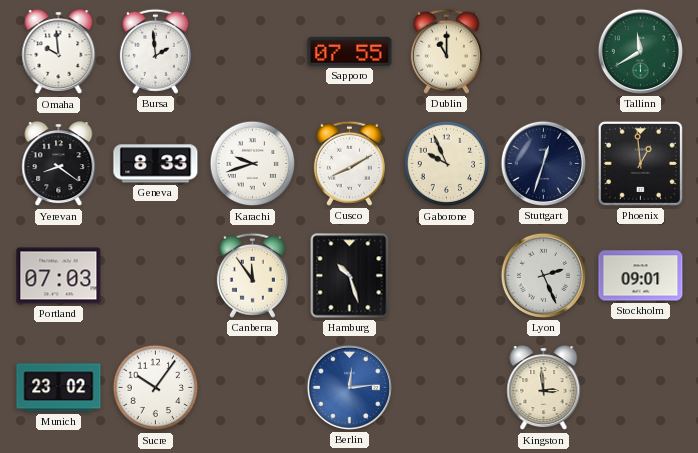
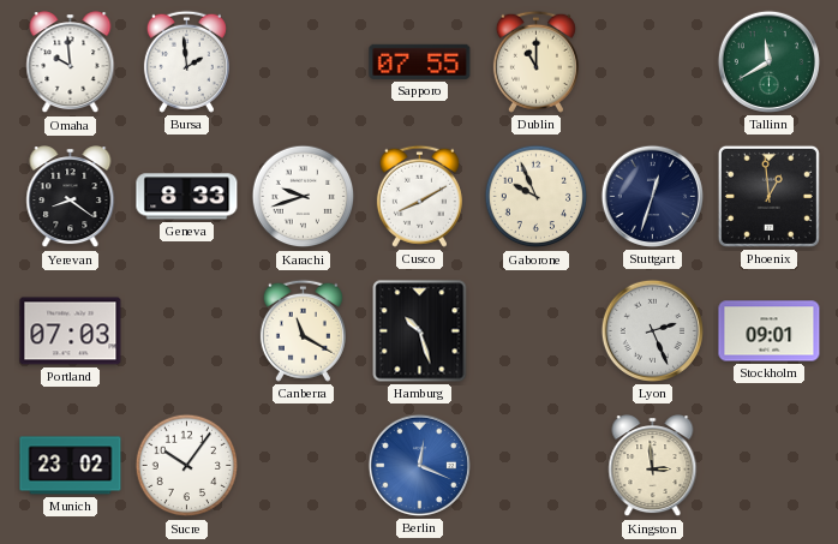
Canberra: 11:54 -> 11:20 (303, 330)
Berlin: 12:14 -> 12:19 (419, 465)
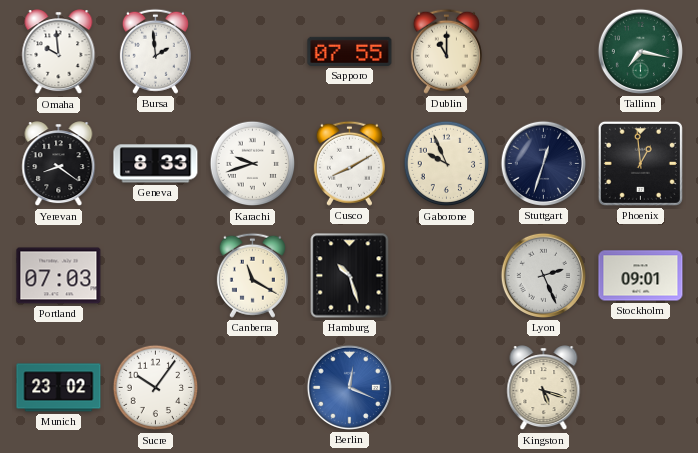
Tallinn: 11:40 -> 7:17 (640, 51)
Kingston: 2:59 -> 5:18 (544, 388)
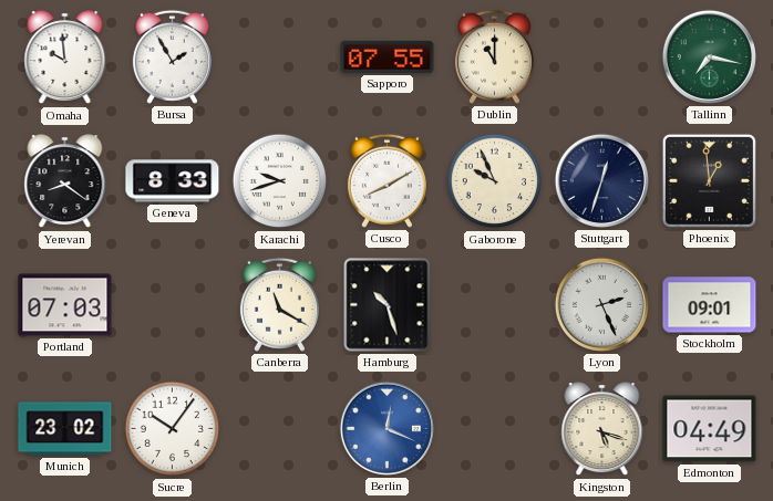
Bursa: 1:59 -> 1:55 (172, 56)
Edmonton: none -> 04:49 (710, 429)
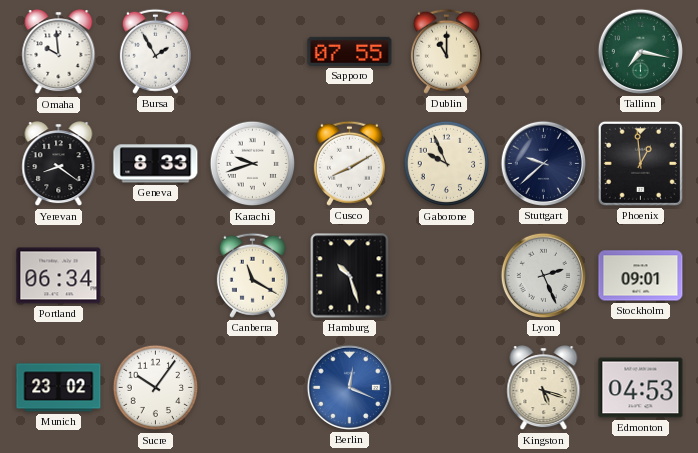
Stuttgart: 12:33 -> 9:38 (543, 163)
Portland: 07:03 -> 06:34 (59, 276)
Edmonton: 04:49 -> 04:53 (641, 388)
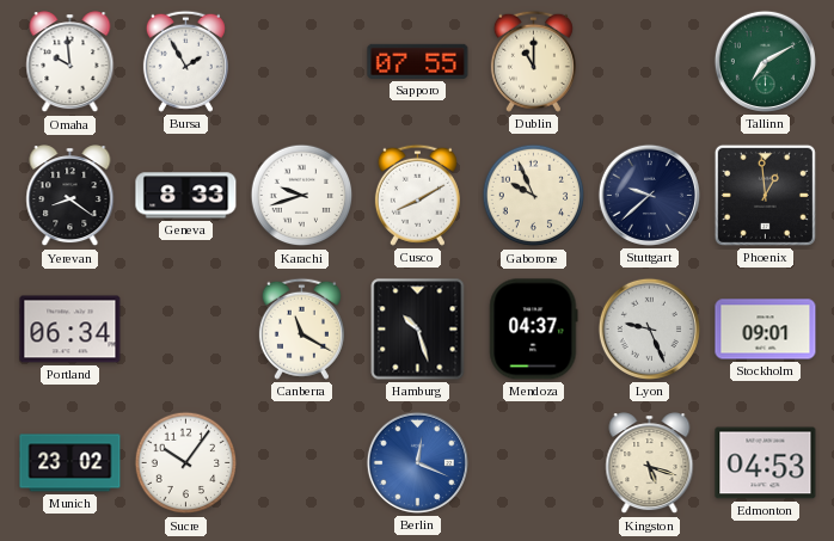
Tallinn: 7:17 -> 7:10 (765, 61)
Mendoza: none -> 04:37 (534, 330)
Lyon: 2:26 -> 9:26 (649, 328)
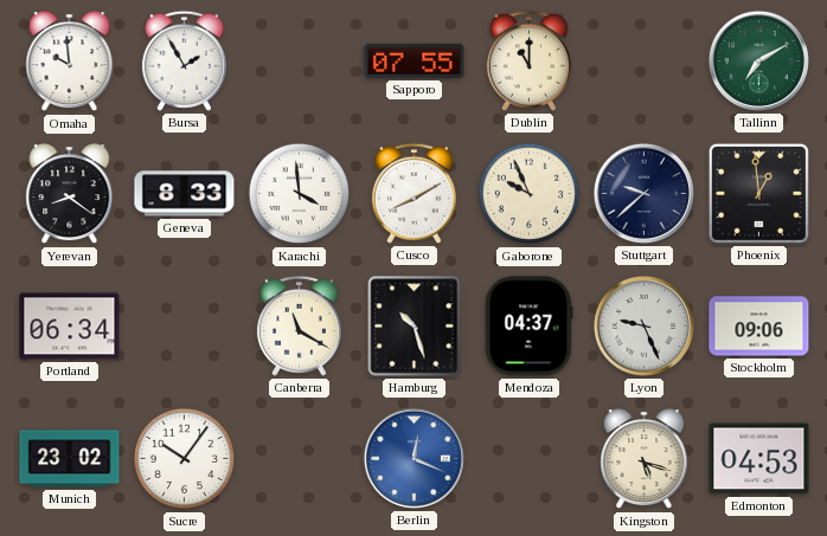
Karachi: 9:42 -> 3:59 (300, 194)
Stockholm: 09:01 -> 09:06 (759, 327)
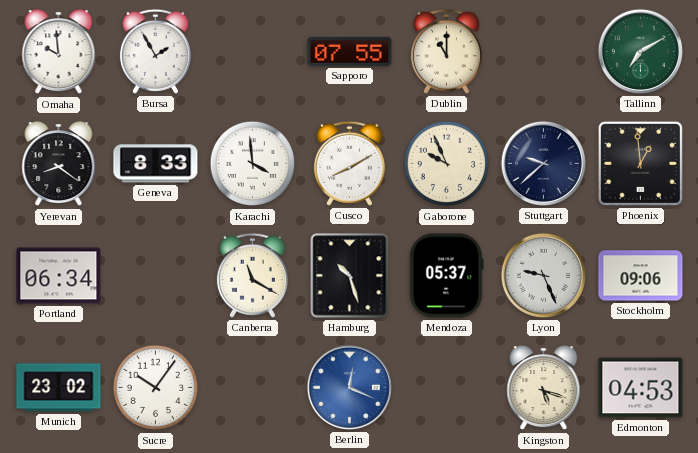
Mendoza: 04:37 -> 05:37 (447, 276)
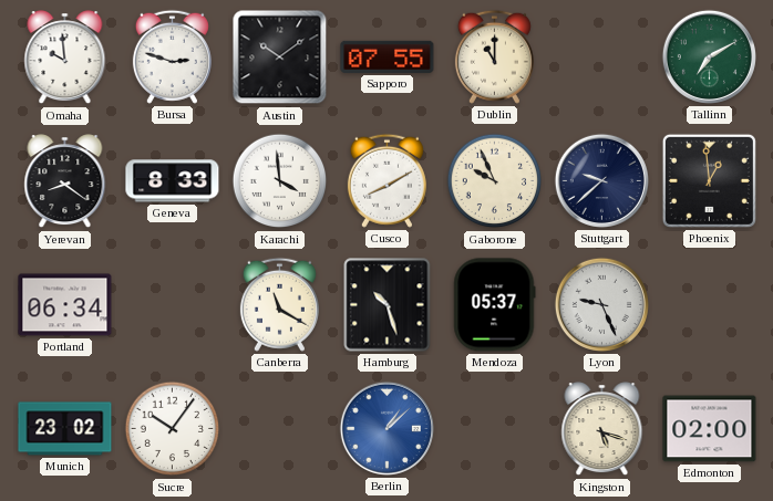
Bursa: 1:55 -> 2:48 (172, 56)
Austin: none -> 10:09 (280, 58)
Stockholm: 09:06 -> none (641, 276)
Berlin: 12:19 -> 1:08 (386, 428)
Edmonton: 04:53 -> 02:00 (710, 429)
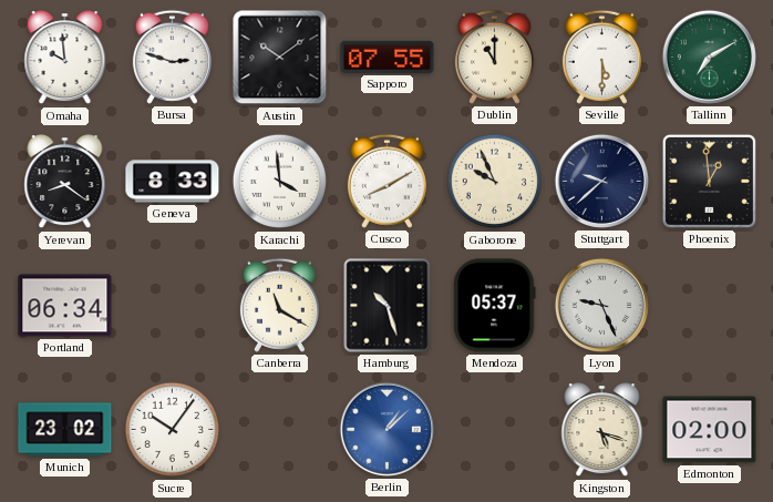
Seville: none -> 5:30 (601, 57)
